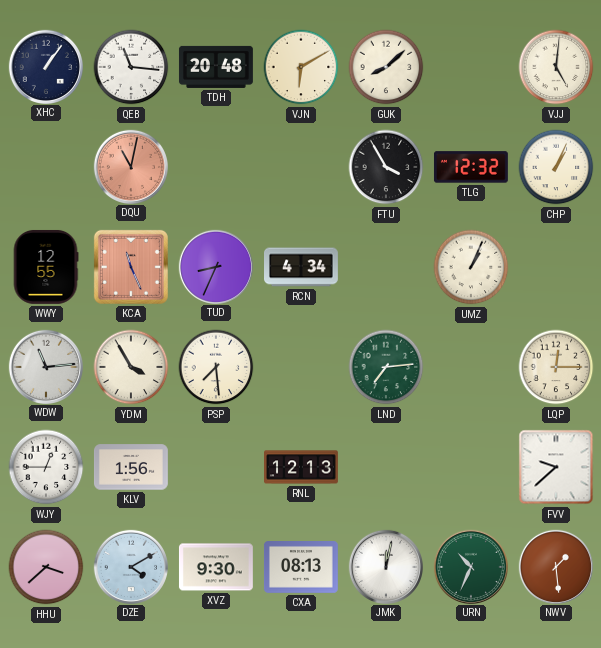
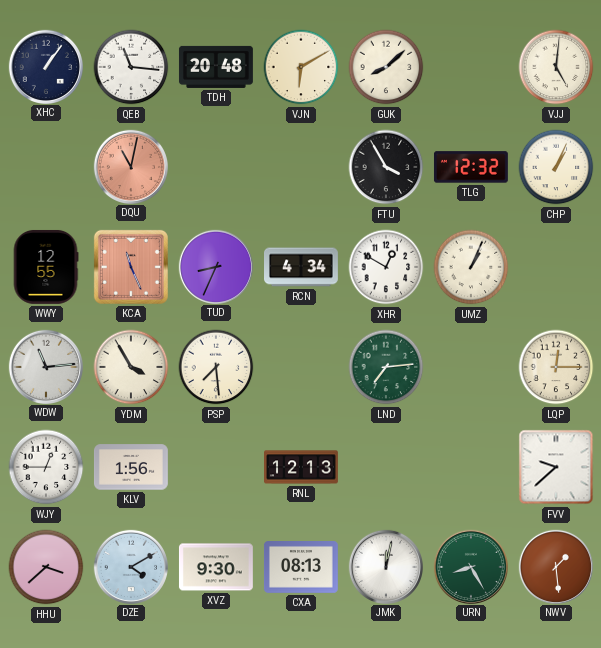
XHR: none -> 12:50 (386, 267)
URN: 10:34 -> 8:25 (470, 566)
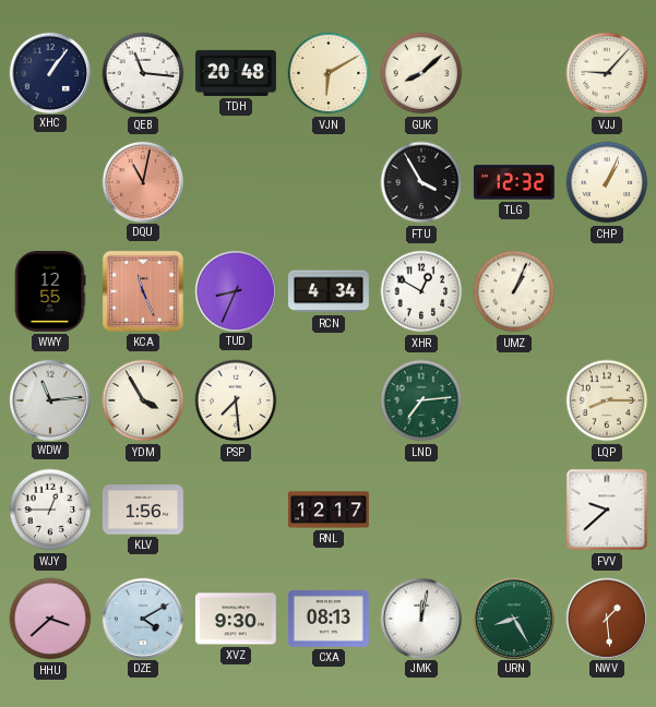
VJJ: 5:01 -> 9:07 (607, 73)
LQP: 12:15 -> 8:15 (607, 400)
RNL: 12:13 -> 12:17 (330, 510)
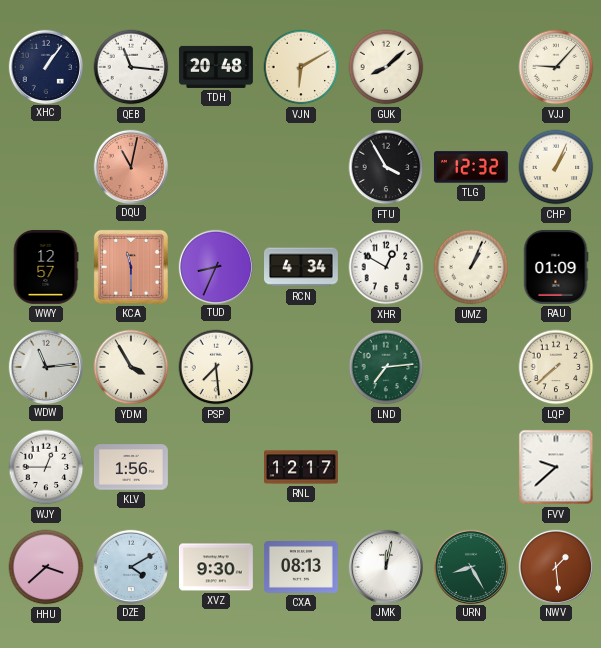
WWY: 12:55 -> 12:57 (46, 267)
KCA: 11:26 -> 11:30 (131, 267)
RAU: none -> 01:09 (556, 267)
LQP: 8:15 -> 7:38 (556, 367)
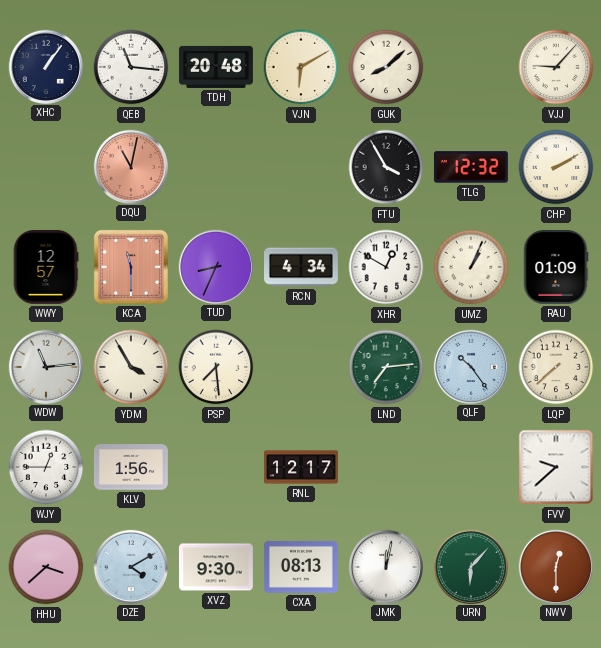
CHP: 1:04 -> 2:10 (556, 167)
QLF: none -> 10:24 (470, 366)
URN: 8:25 -> 6:07 (470, 566)
NWV: 1:29 -> 12:30 (555, 566)
